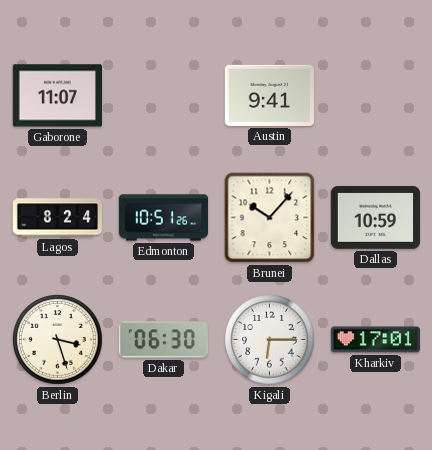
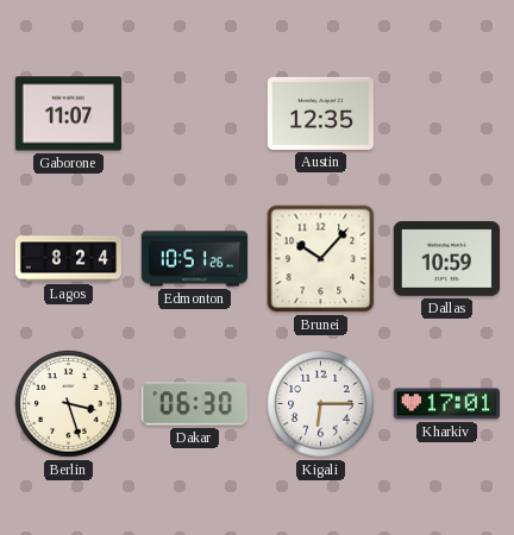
Austin: 9:41 -> 12:35 (320, 113)
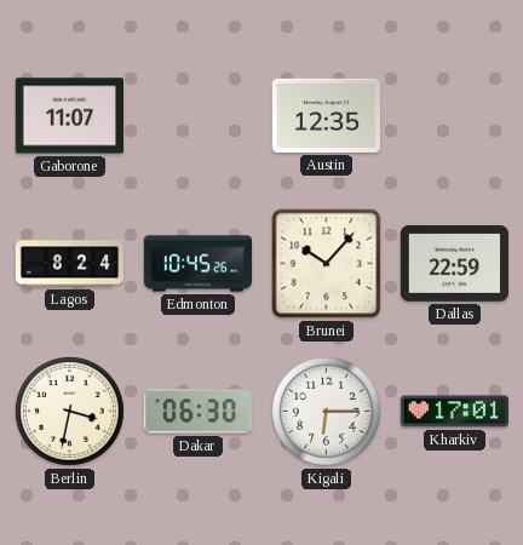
Edmonton: 10:51 -> 10:45 (199, 264)
Dallas: 10:59 -> 22:59 (454, 264)
Berlin: 3:27 -> 3:32 (70, 412)
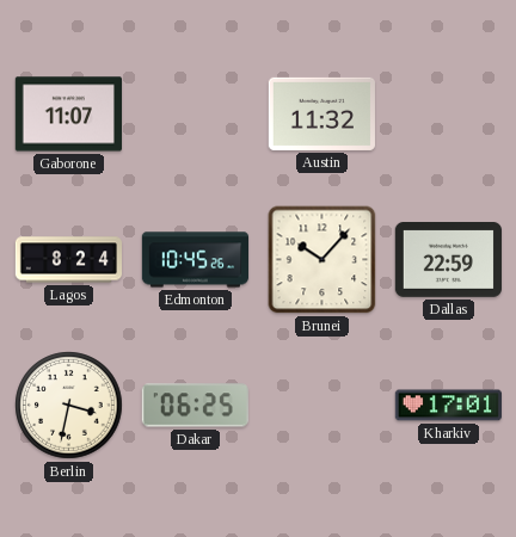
Austin: 12:35 -> 11:32 (321, 113)
Dakar: 06:30 -> 06:25 (195, 406)
Kigali: 6:15 -> none (327, 412)
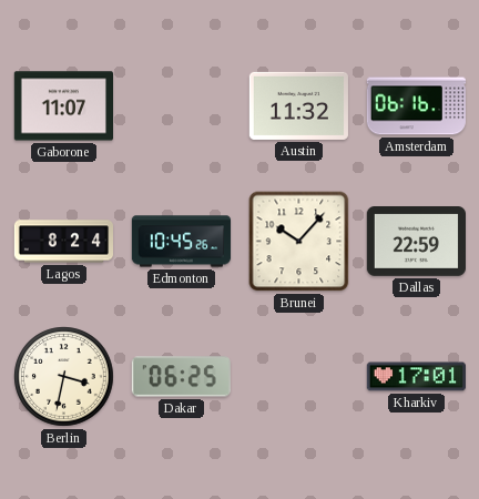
Amsterdam: none -> 06:16 (416, 106)
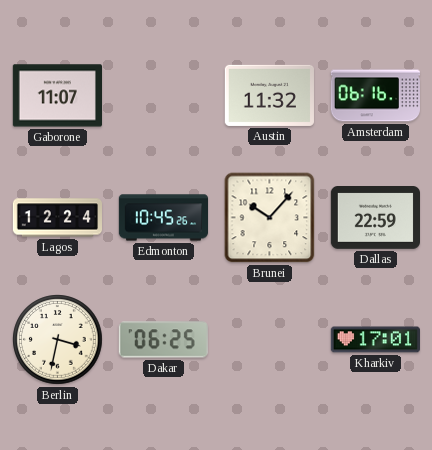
Lagos: 8:24 -> 12:24 (58, 218)
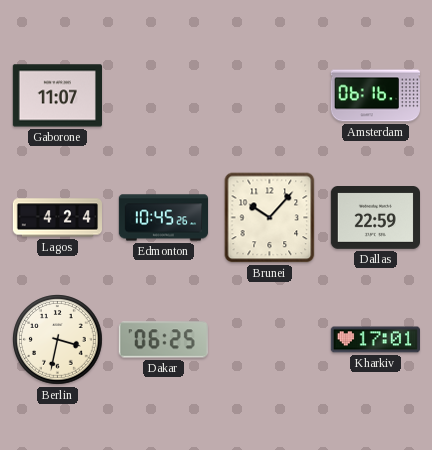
Austin: 11:32 -> none (269, 95)
Lagos: 12:24 -> 4:24 (58, 218)
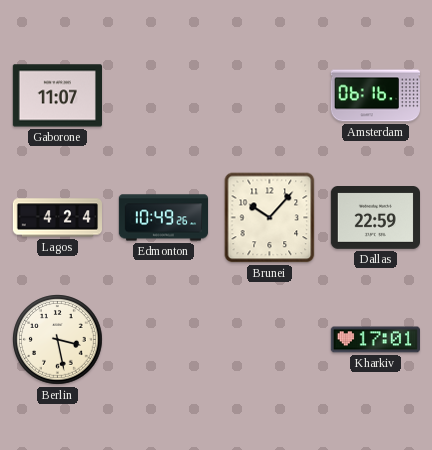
Edmonton: 10:45 -> 10:49 (164, 218)
Berlin: 3:32 -> 3:28 (58, 340)
Dakar: 06:25 -> none (163, 340)
